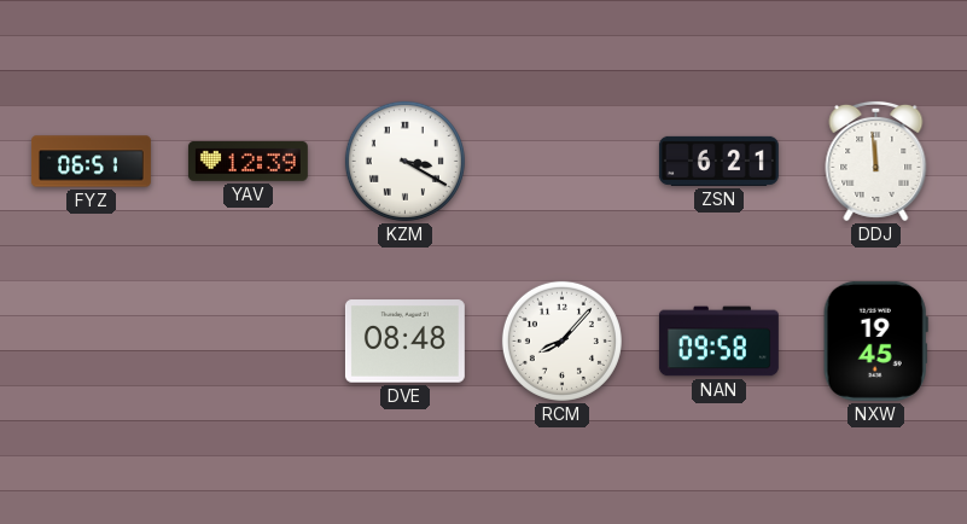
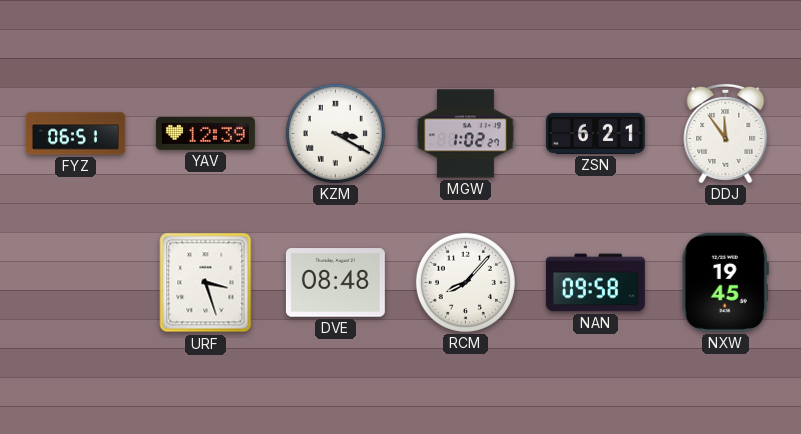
MGW: none -> 1:02 (465, 134)
DDJ: 11:59 -> 11:54 (726, 133)
URF: none -> 3:27 (206, 283)
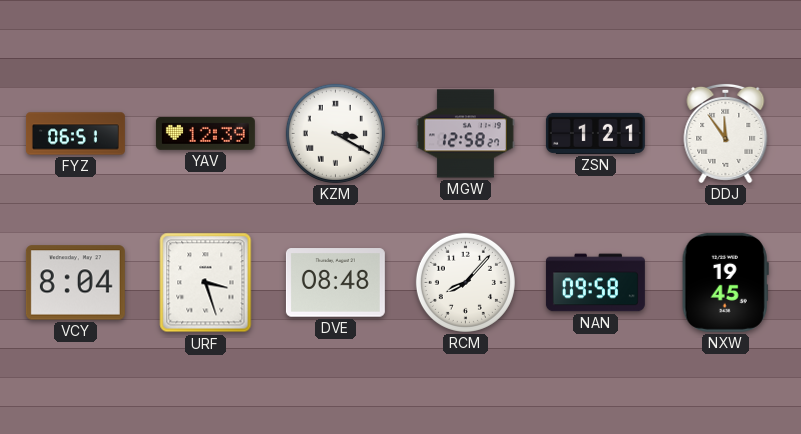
MGW: 1:02 -> 12:58 (465, 134)
ZSN: 6:21 -> 1:21 (595, 133)
VCY: none -> 8:04 (75, 283)
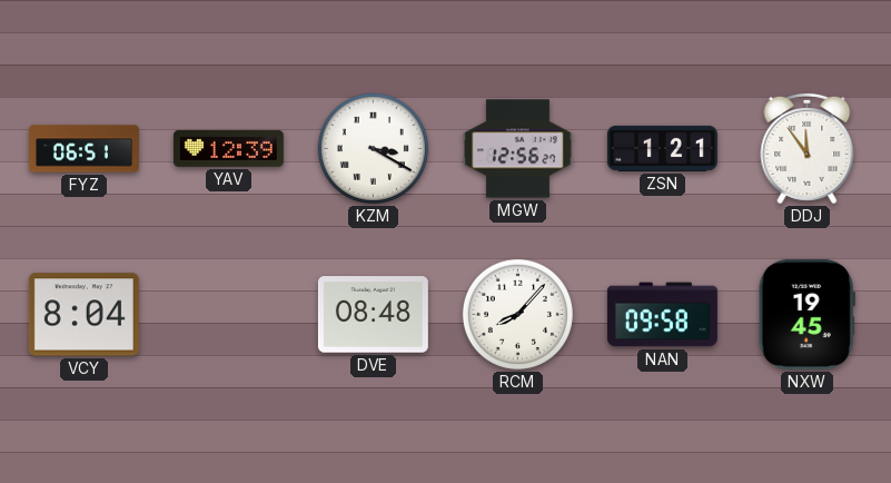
MGW: 12:58 -> 12:56 (517, 149)
URF: 3:27 -> none (206, 283)
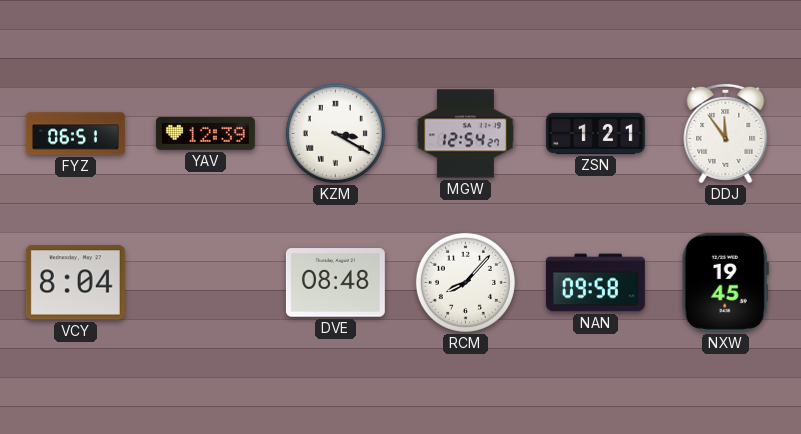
MGW: 12:56 -> 12:54 (465, 134)
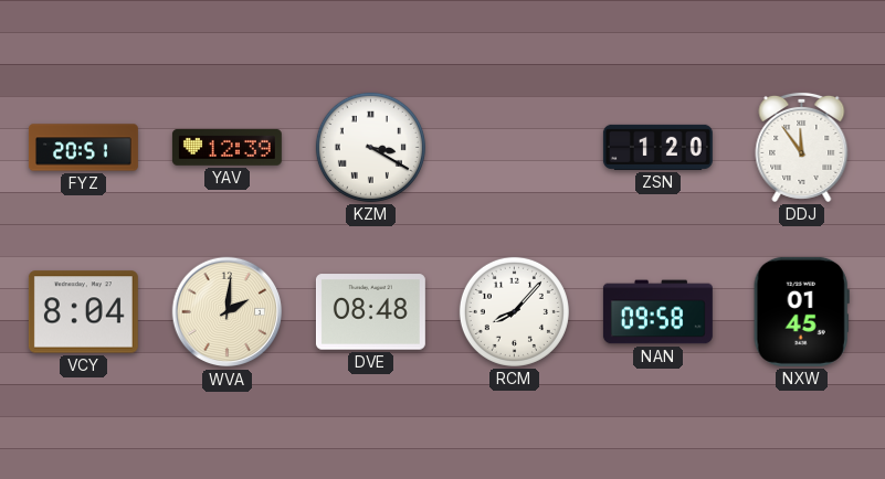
FYZ: 06:51 -> 20:51 (83, 148)
MGW: 12:54 -> none (465, 134)
ZSN: 1:21 -> 1:20 (657, 147)
WVA: none -> 2:01 (228, 312)
NXW: 19:45 -> 01:45 (801, 311)
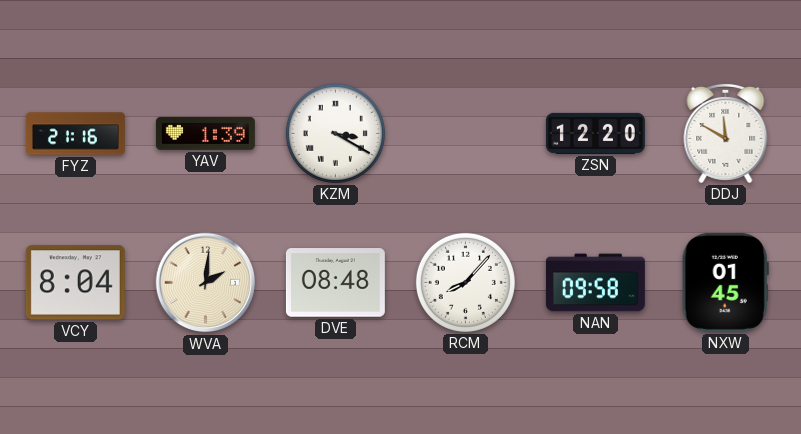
FYZ: 20:51 -> 21:16 (75, 134)
YAV: 12:39 -> 1:39 (205, 134)
ZSN: 1:20 -> 12:20 (595, 133)
DDJ: 11:54 -> 11:50 (726, 133)
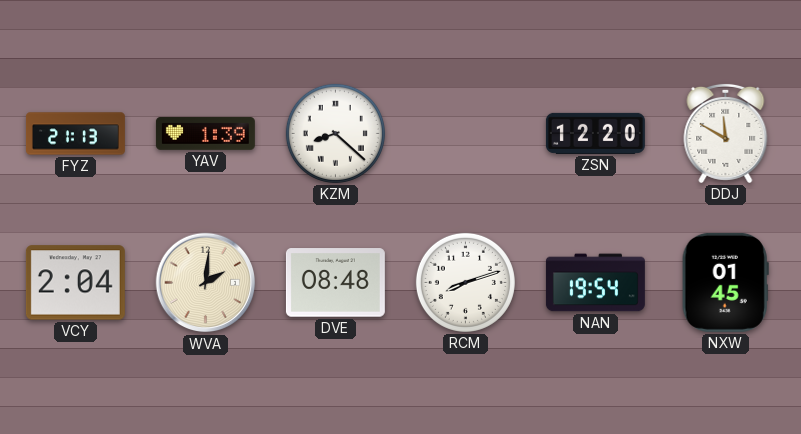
FYZ: 21:16 -> 21:13 (75, 134)
KZM: 3:20 -> 8:22 (335, 133)
VCY: 8:04 -> 2:04 (75, 283)
RCM: 8:07 -> 8:12 (465, 282)
NAN: 09:58 -> 19:54 (595, 283)
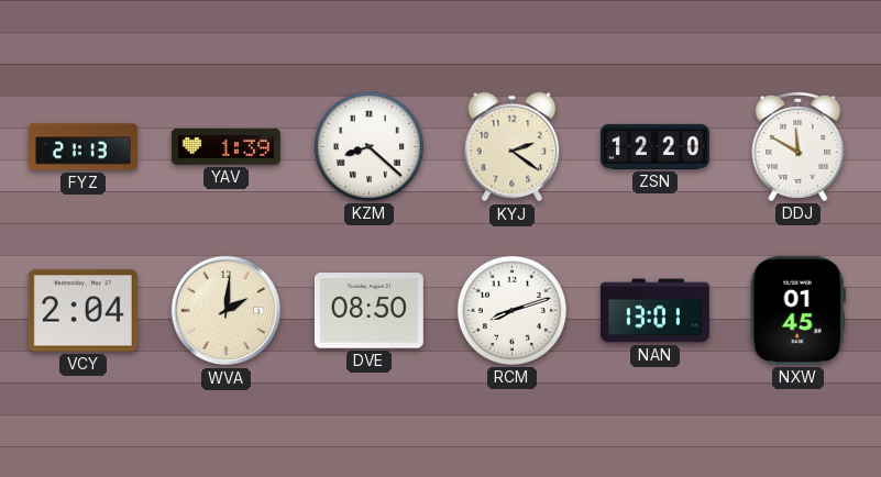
KYJ: none -> 2:21 (513, 147)
DVE: 08:48 -> 08:50 (368, 311)
NAN: 19:54 -> 13:01 (654, 311)
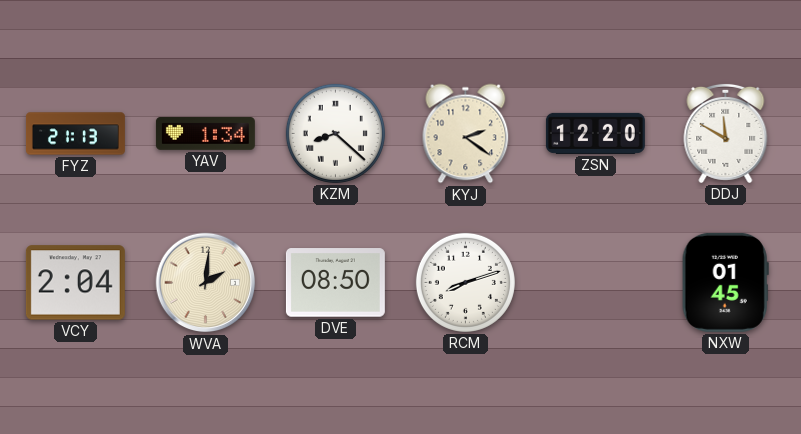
YAV: 1:39 -> 1:34 (205, 134)
NAN: 13:01 -> none (654, 311)
